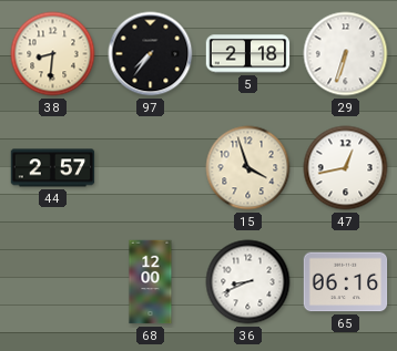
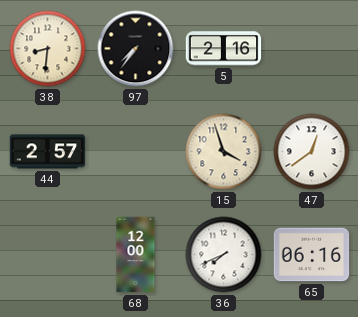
5: 2:18 -> 2:16 (224, 49)
29: 6:33 -> none (346, 54)
47: 12:43 -> 12:39 (312, 152)
36: 8:41 -> 7:41 (224, 255)
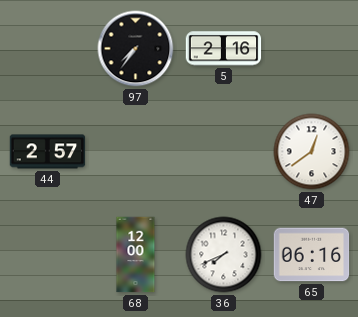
38: 8:31 -> none (48, 49)
15: 3:57 -> none (224, 152)
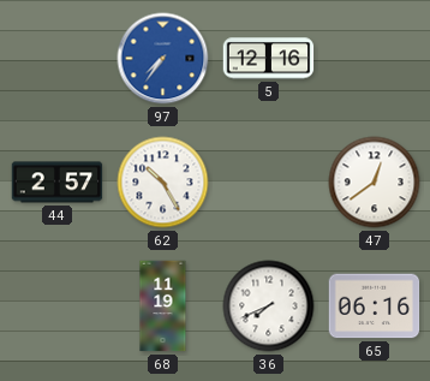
97 dial: black -> blue (163, 59)
5: 2:16 -> 12:16 (269, 59)
62: none -> 10:25 (163, 183)
68: 12:00 -> 11:19 (163, 306)
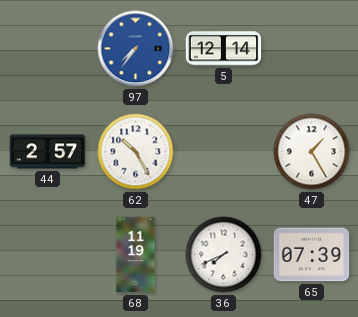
5: 12:16 -> 12:14 (224, 49)
47: 12:39 -> 1:25 (312, 152)
65: 06:16 -> 07:39 (312, 255)
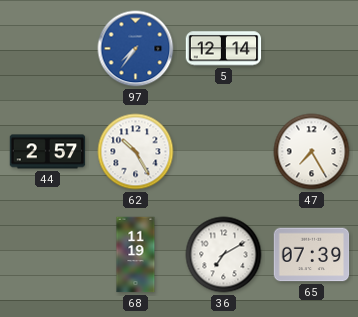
47: 1:25 -> 7:25 (312, 152)
36: 7:41 -> 7:10 (224, 255)
